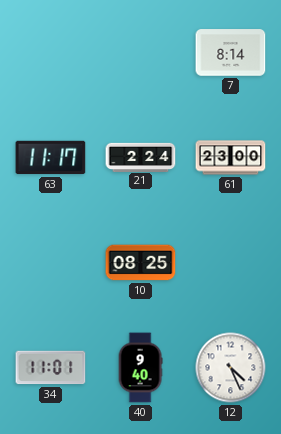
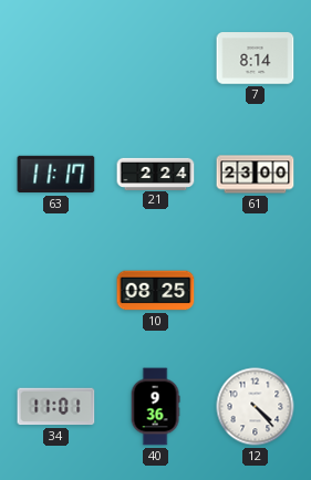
40: 9:40 -> 9:36 (155, 407)
12: 4:26 -> 4:23 (256, 407)
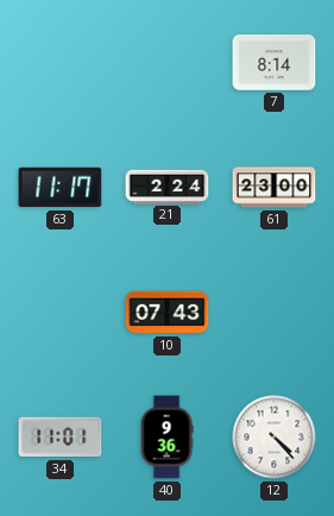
10: 08:25 -> 07:43 (168, 313)
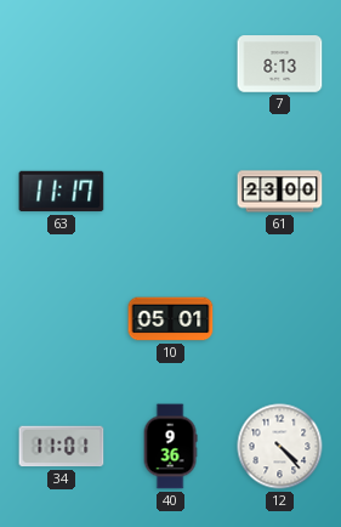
7: 8:14 -> 8:13 (280, 64)
21: 2:24 -> none (168, 187)
10: 07:43 -> 05:01 (171, 319)
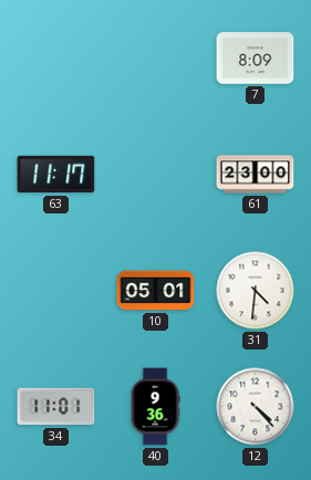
7: 8:13 -> 8:09 (256, 59)
31: none -> 4:31 (256, 291)
